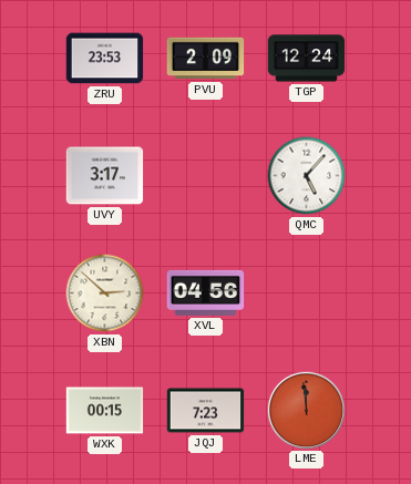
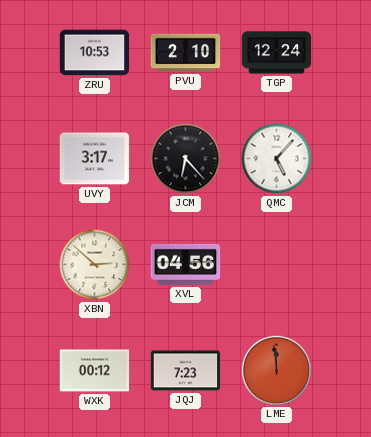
ZRU: 23:53 -> 10:53 (95, 53)
PVU: 2:09 -> 2:10 (186, 53)
JCM: none -> 6:23 (186, 159)
WXK: 00:15 -> 00:12 (95, 371)
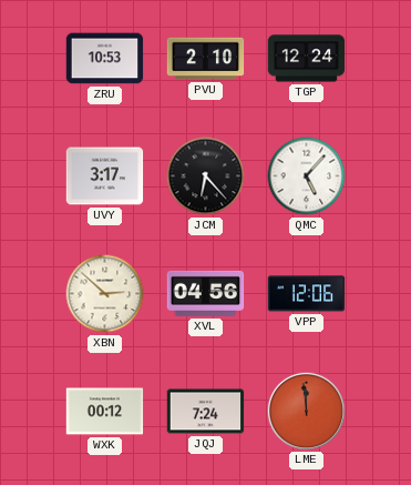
VPP: none -> 12:06 (307, 294)
JQJ: 7:23 -> 7:24 (206, 412)
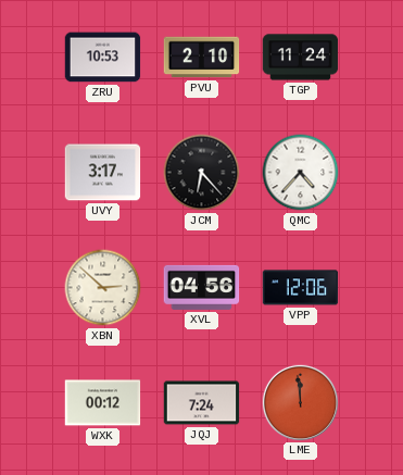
TGP: 12:24 -> 11:24 (301, 58)
QMC: 5:07 -> 4:37 (301, 173)
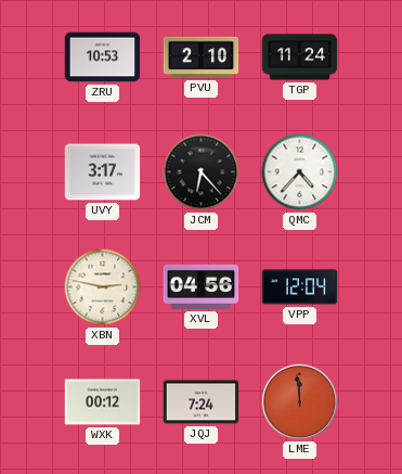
XBN: 2:52 -> 2:47 (103, 287)
VPP: 12:06 -> 12:04 (300, 287)
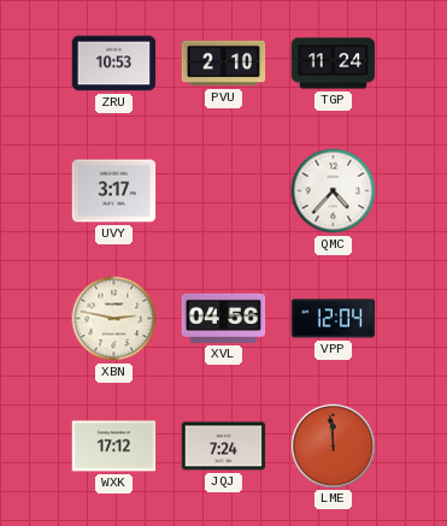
JCM: 6:23 -> none (202, 172)
WXK: 00:12 -> 17:12 (114, 447)
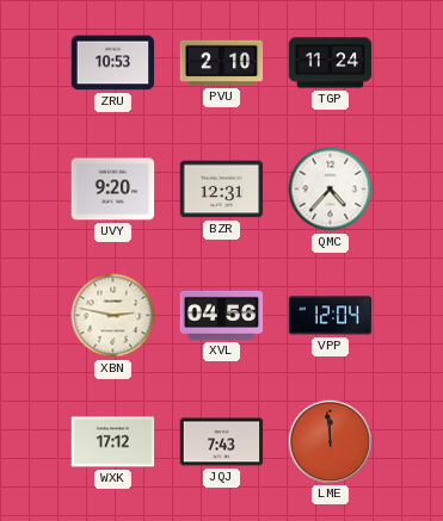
UVY: 3:17 -> 9:20 (113, 190)
BZR: none -> 12:31 (222, 190)
JQJ: 7:24 -> 7:43 (222, 442)
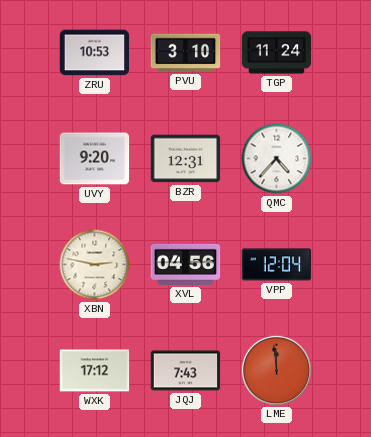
PVU: 2:10 -> 3:10 (186, 53)
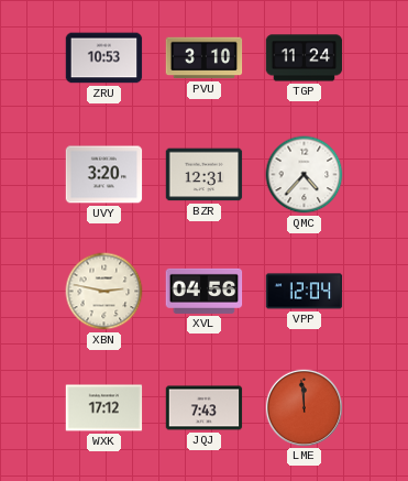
UVY: 9:20 -> 3:20 (104, 175)
